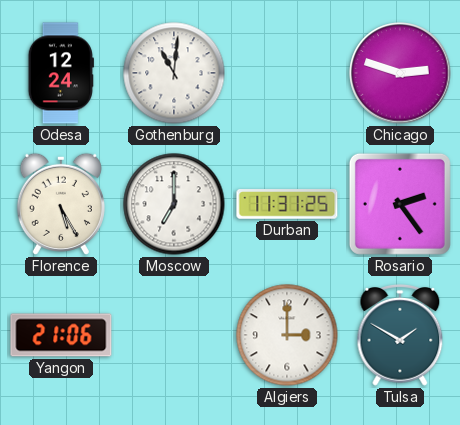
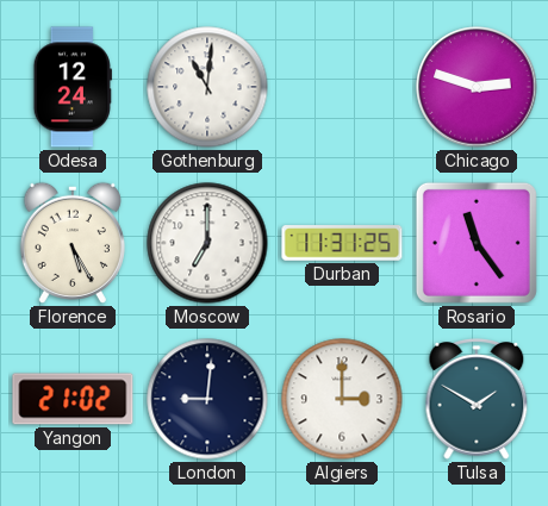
Rosario: 2:24 -> 11:24 (477, 243)
Yangon: 21:06 -> 21:02 (73, 399)
London: none -> 9:01 (207, 399)
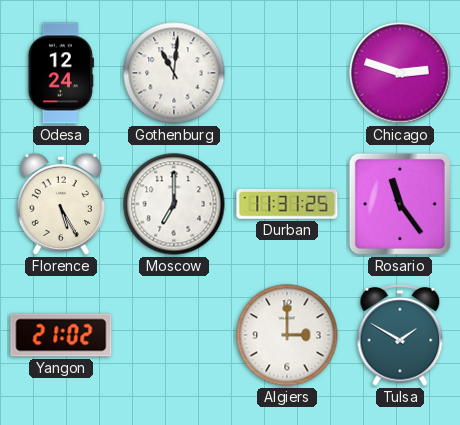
London: 9:01 -> none (207, 399)
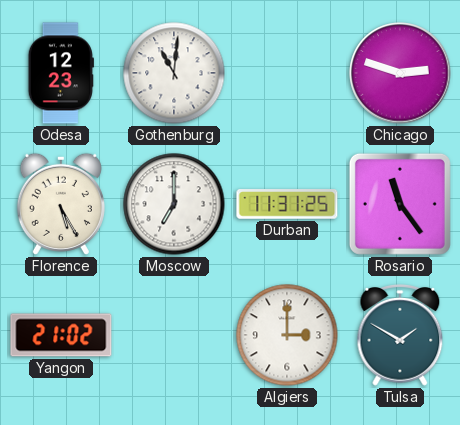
Odesa: 12:24 -> 12:23 (61, 73)
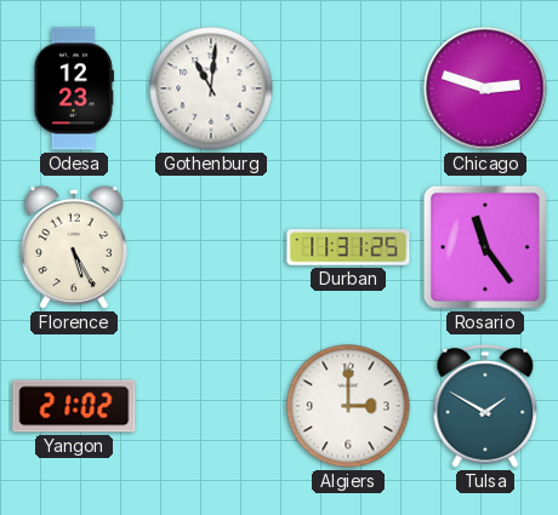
Moscow: 7:00 -> none (174, 204)
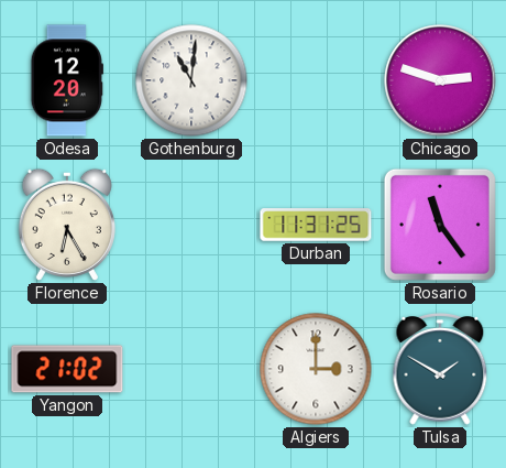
Odesa: 12:23 -> 12:20 (67, 80)
Florence: 5:25 -> 6:25 (67, 225)
